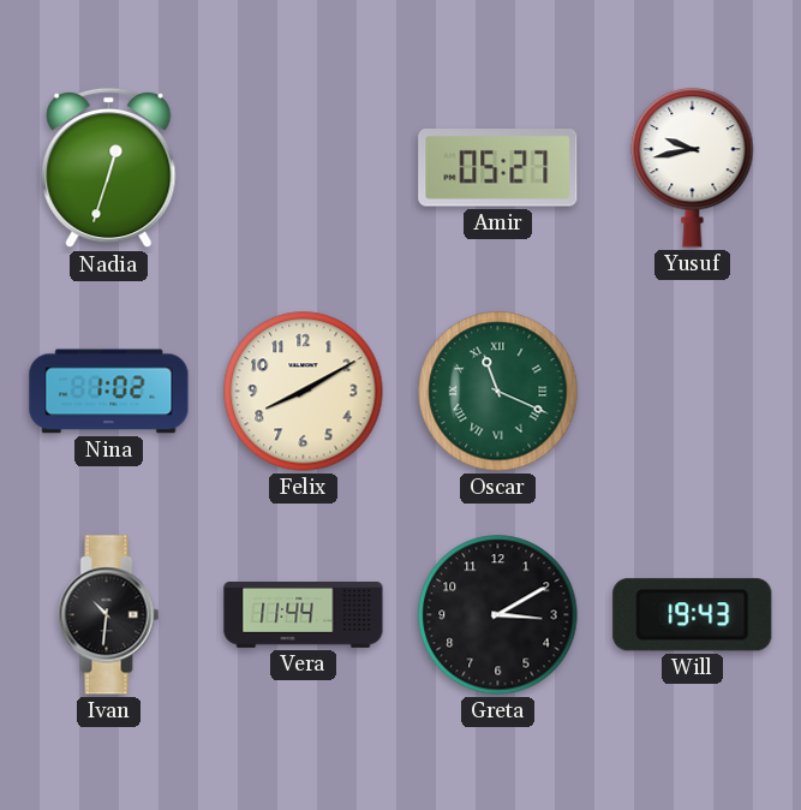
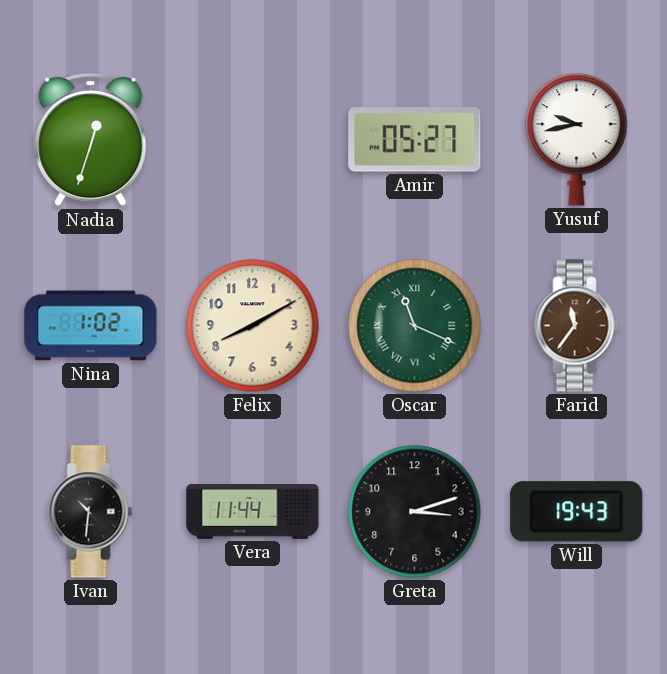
Farid: none -> 11:36 (577, 326)
Greta: 3:10 -> 3:12 (415, 512)
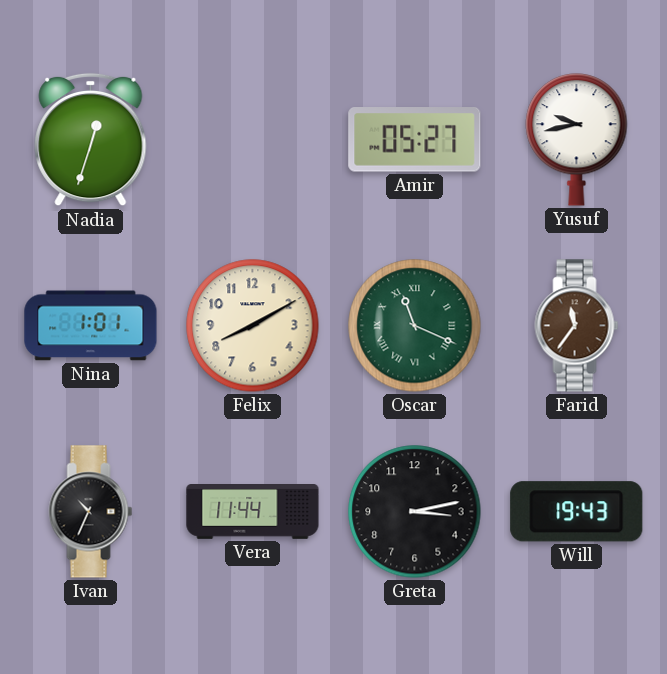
Nina: 1:02 -> 1:01 (91, 326)
Ivan: 10:31 -> 10:34 (91, 512)
Greta: 3:12 -> 3:13 (415, 512)
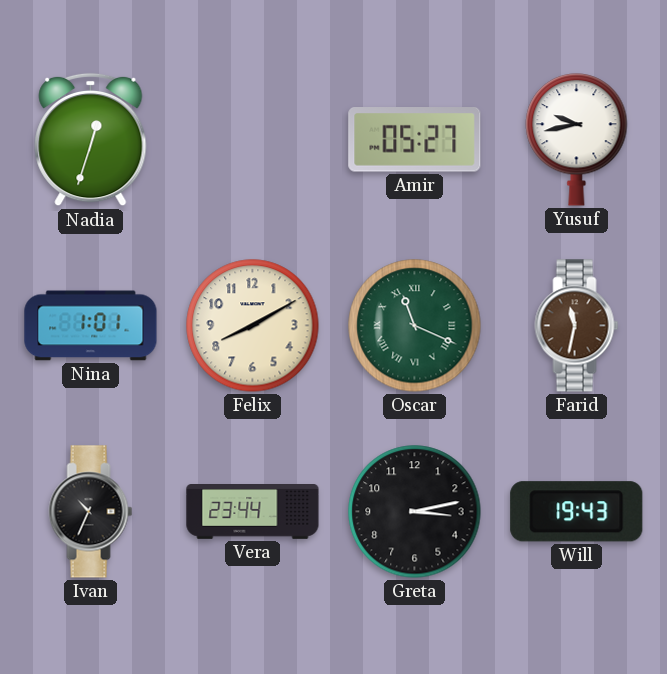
Farid: 11:36 -> 11:32 (577, 326)
Vera: 11:44 -> 23:44 (253, 512)
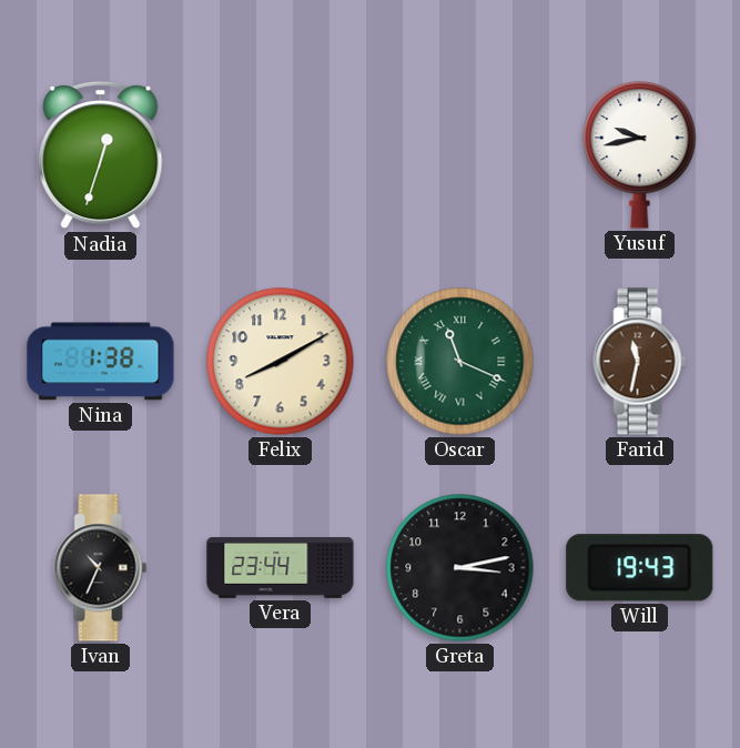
Amir: 05:27 -> none (415, 140)
Nina: 1:01 -> 1:38 (101, 362)
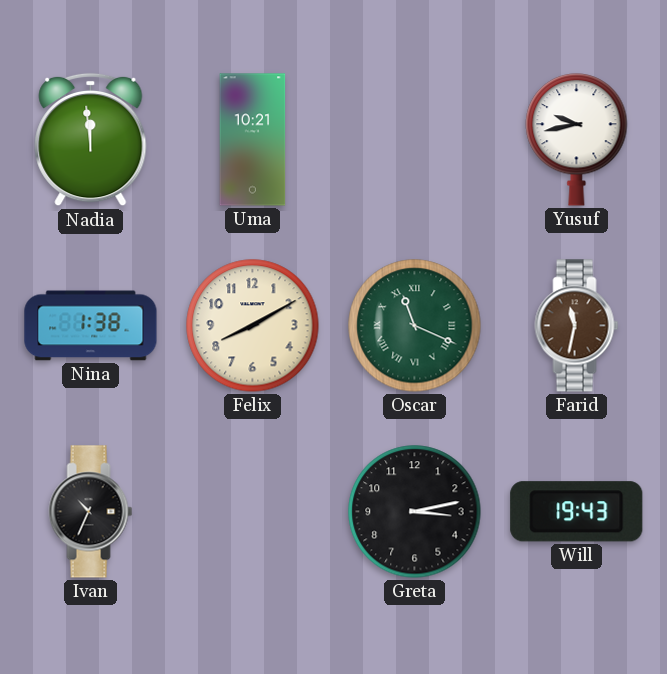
Nadia: 12:33 -> 11:59 (91, 140)
Uma: none -> 10:21 (253, 140)
Vera: 23:44 -> none (281, 568)
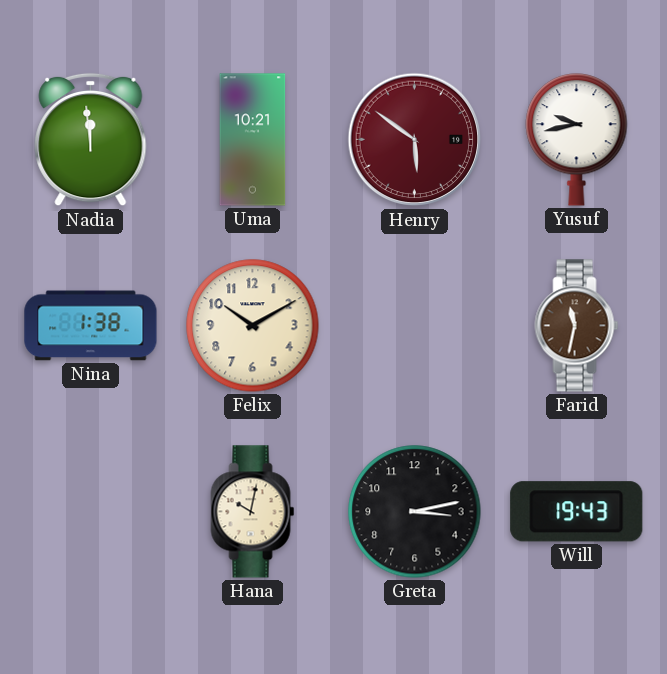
Henry: none -> 5:51 (415, 140)
Felix: 8:10 -> 10:10 (253, 326)
Oscar: 11:19 -> none (415, 326)
Ivan: 10:34 -> none (91, 512)
Hana: none -> 10:02 (253, 512)
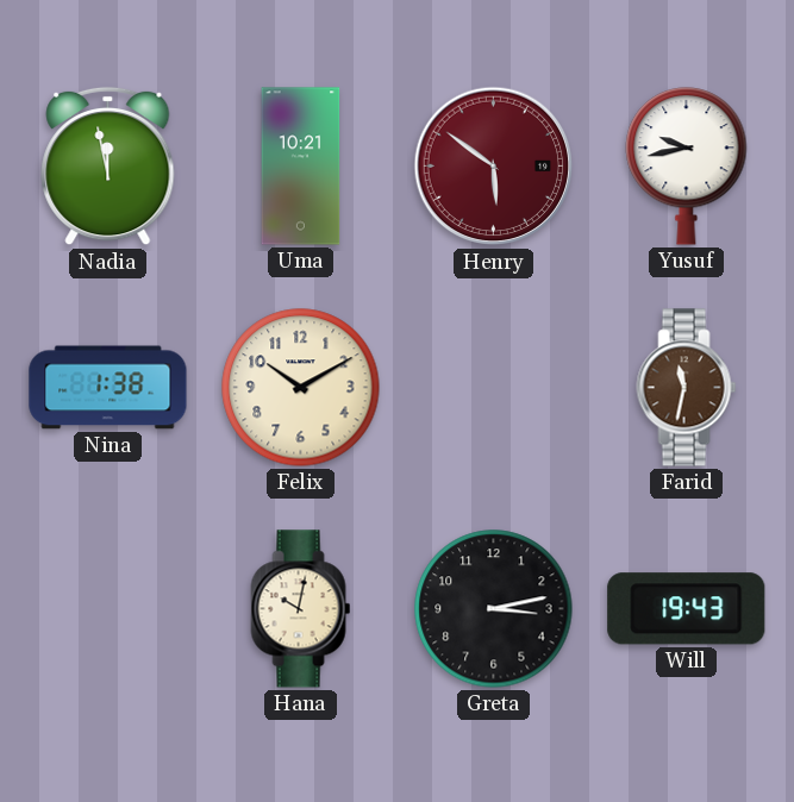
Nadia: 11:59 -> 11:58 (108, 167)
